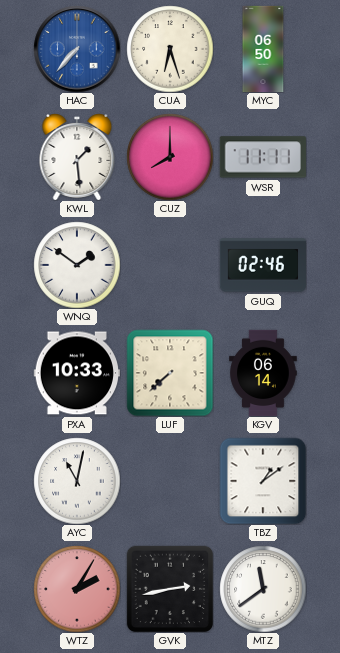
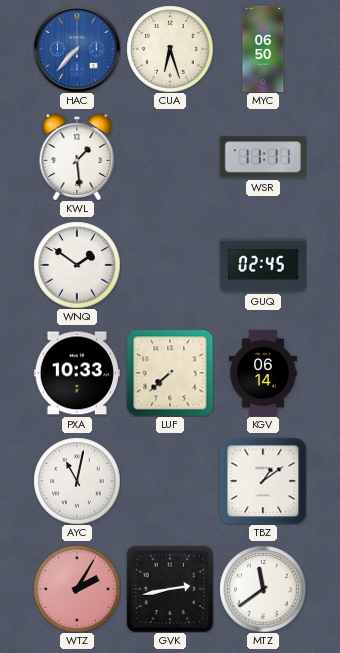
CUZ: 8:00 -> none (170, 157)
GUQ: 02:46 -> 02:45 (262, 265)
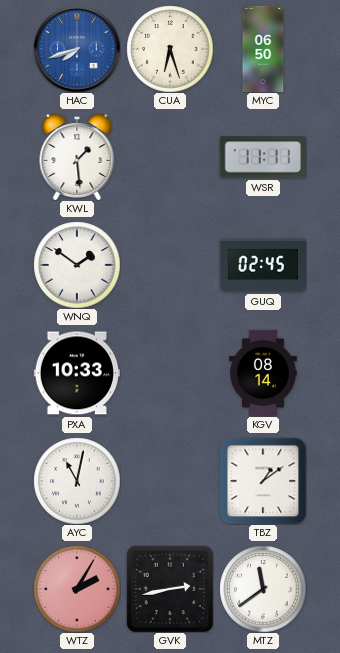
HAC: 7:37 -> 7:42 (77, 49)
LUF: 7:38 -> none (170, 373)
KGV: 06:14 -> 08:14 (263, 373)
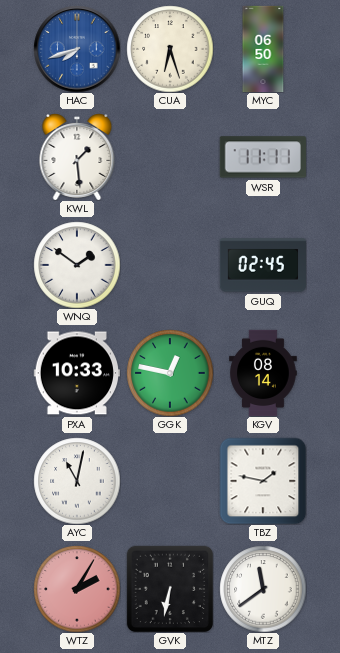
GGK: none -> 12:47 (170, 373)
TBZ: 1:09 -> 1:47 (263, 481)
GVK: 2:43 -> 6:32 (170, 589)
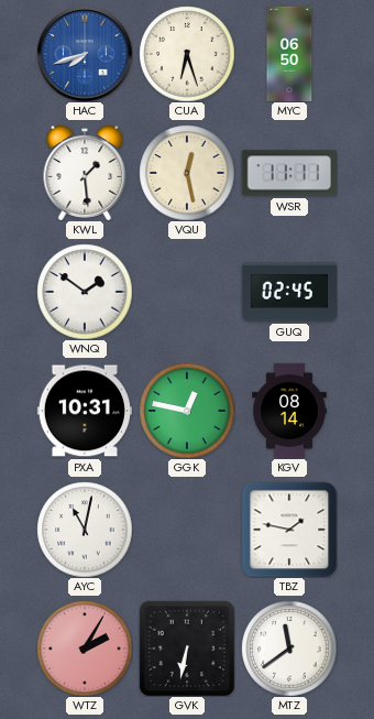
VQU: none -> 12:28 (187, 173)
PXA: 10:33 -> 10:31 (84, 411)
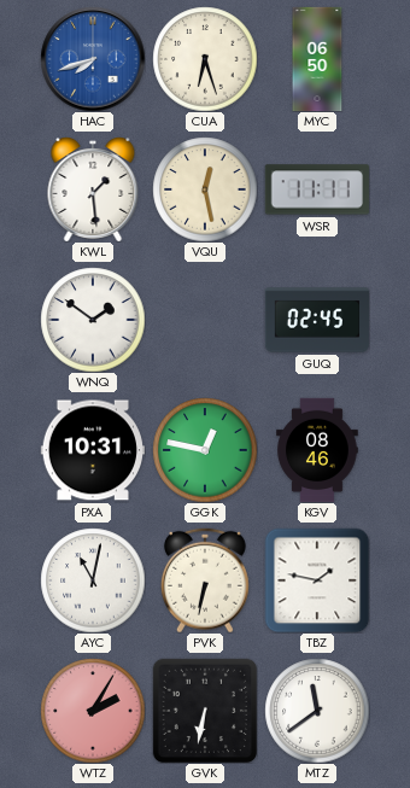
KGV: 08:14 -> 08:46 (317, 450)
PVK: none -> 6:32 (205, 580)
